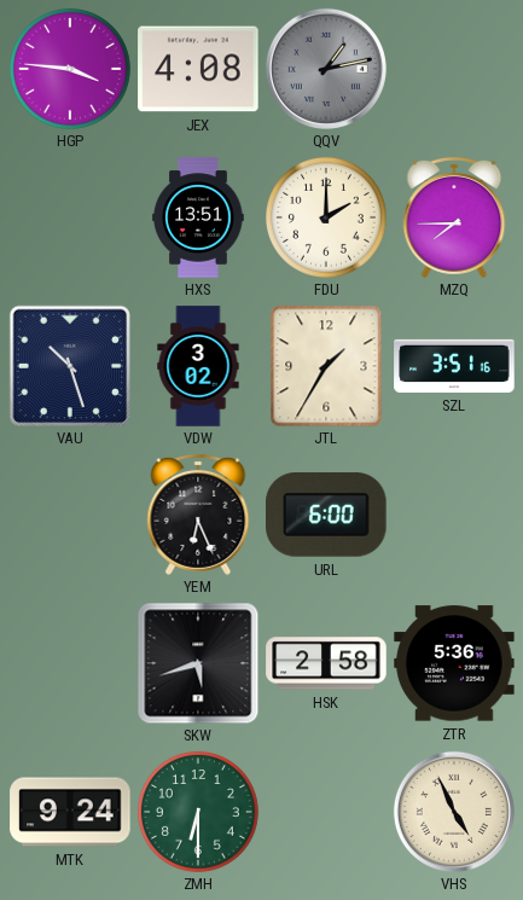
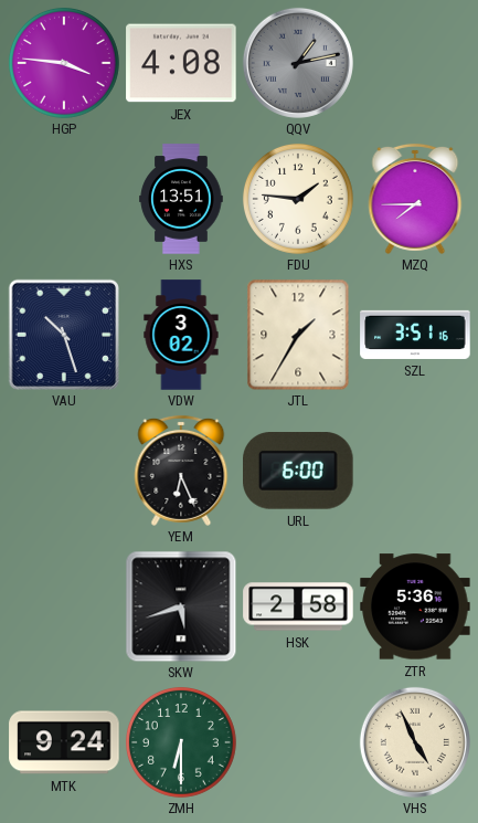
FDU: 2:00 -> 1:46 (298, 199)
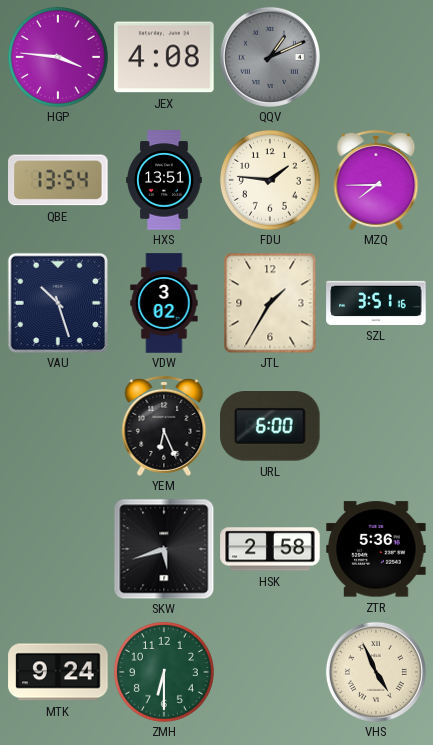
QQV: 1:13 -> 1:11 (270, 57)
QBE: none -> 13:54 (58, 180)
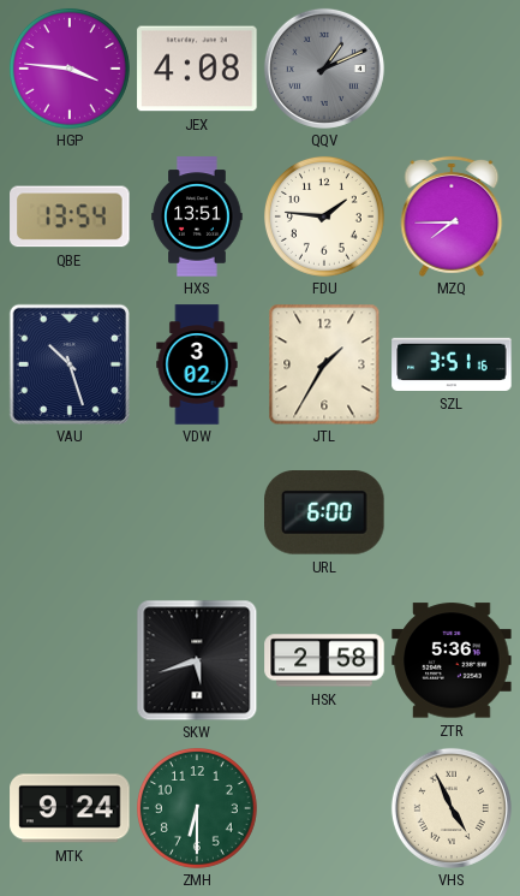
YEM: 6:26 -> none (164, 426)
